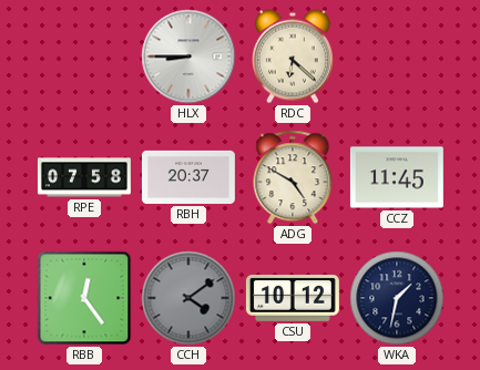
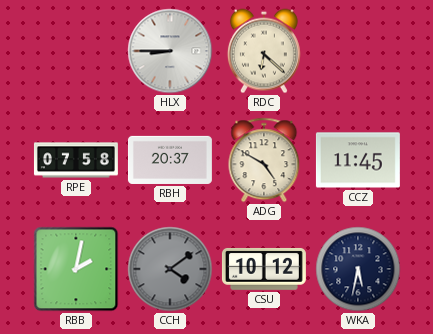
RBB: 12:24 -> 2:02 (76, 269)
WKA: 1:32 -> 5:32 (358, 269)
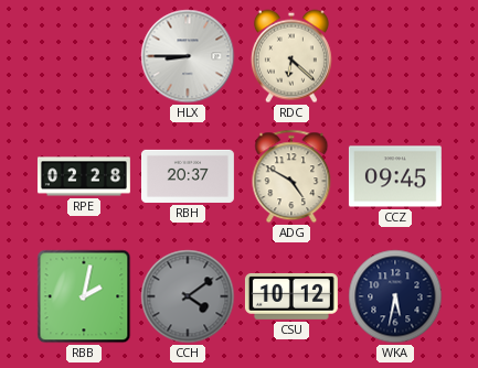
RPE: 07:58 -> 02:28 (84, 176)
CCZ: 11:45 -> 09:45 (395, 176)
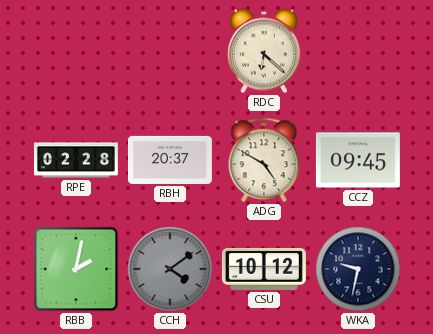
HLX: 8:45 -> none (188, 56)
WKA: 5:32 -> 9:32 (358, 269)
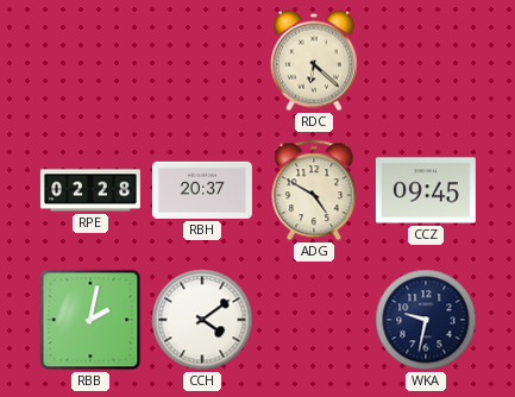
CCH dial: grey -> white (202, 320)
CSU: 10:12 -> none (264, 269)
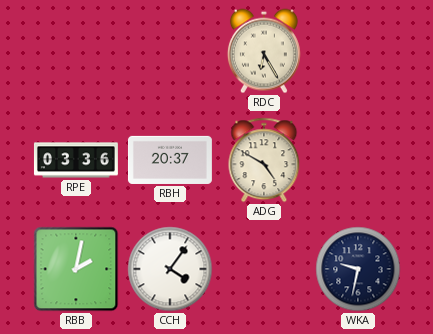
RDC: 6:22 -> 6:25 (264, 51)
RPE: 02:28 -> 03:36 (76, 160)
CCZ: 09:45 -> none (426, 190)
CCH: 4:09 -> 4:06 (170, 269)
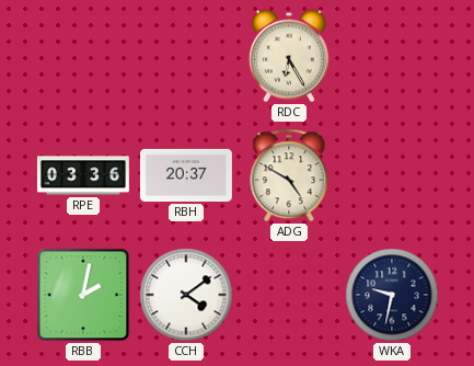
CCH: 4:06 -> 4:09 (186, 295)
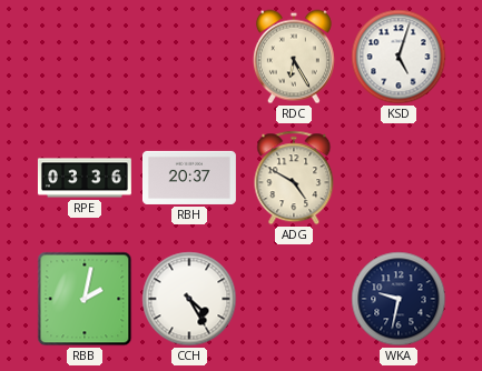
KSD: none -> 5:03 (399, 57)
CCH: 4:09 -> 4:25 (189, 299)
